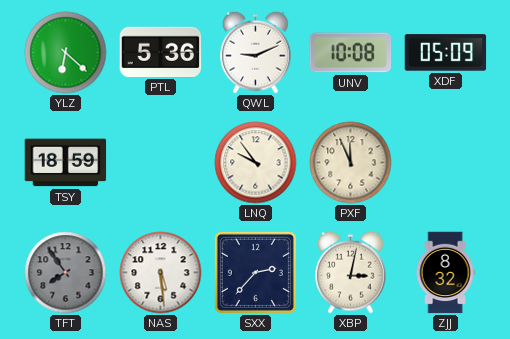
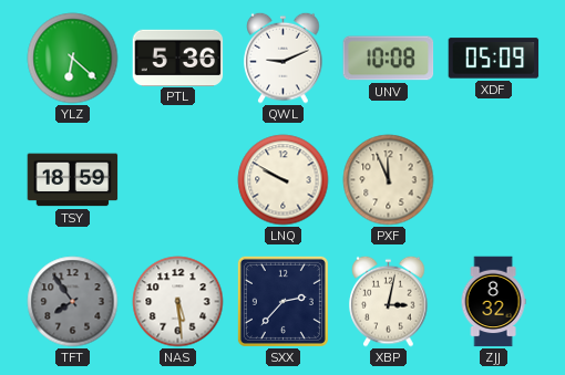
LNQ: 9:54 -> 9:50 (284, 180)
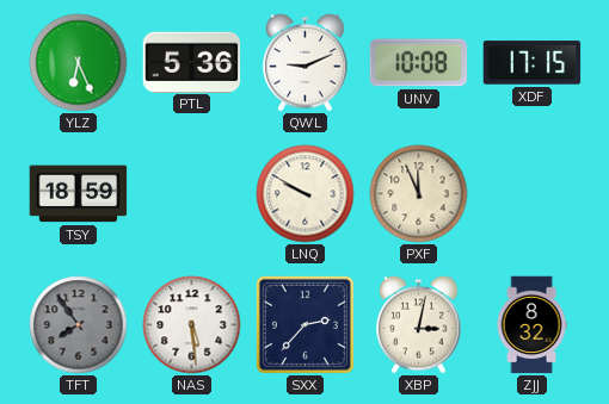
YLZ: 6:22 -> 6:26 (79, 63)
XDF: 05:09 -> 17:15 (533, 63)
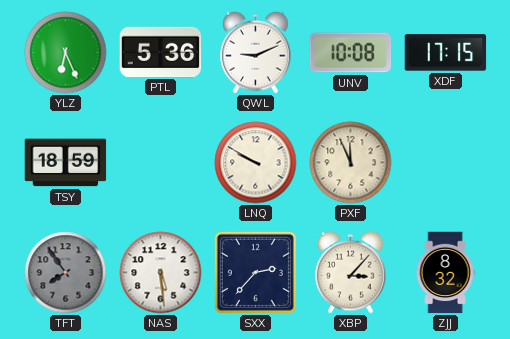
XBP: 3:02 -> 3:07 (351, 272)
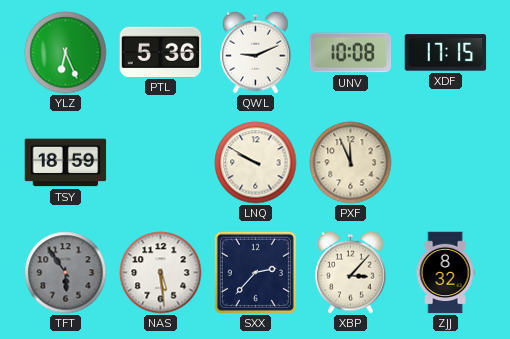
TFT: 7:54 -> 5:54 (66, 273)
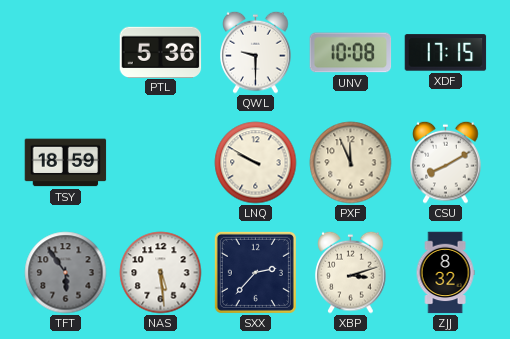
YLZ: 6:26 -> none (66, 53)
QWL: 9:11 -> 9:30 (256, 52)
CSU: none -> 8:10 (446, 162)
XBP: 3:07 -> 3:12 (351, 272)
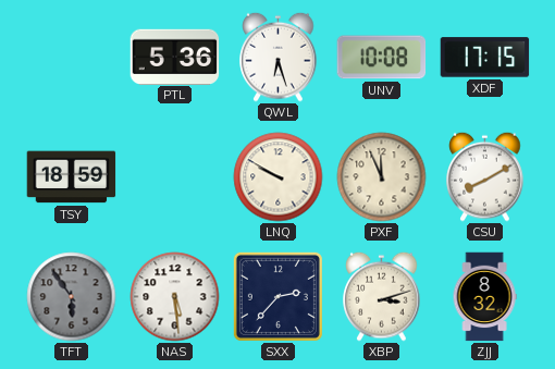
QWL: 9:30 -> 6:27 (279, 57)
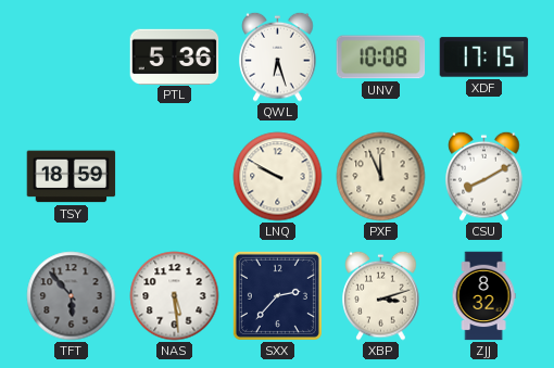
TFT: 5:54 -> 5:53 (72, 296)
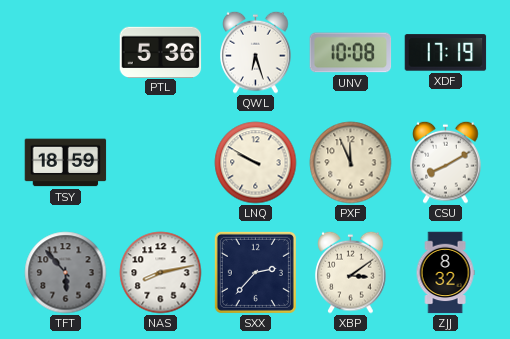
XDF: 17:15 -> 17:19 (446, 53)
NAS: 5:29 -> 8:13 (161, 273)
XBP: 3:12 -> 3:09 (351, 272)
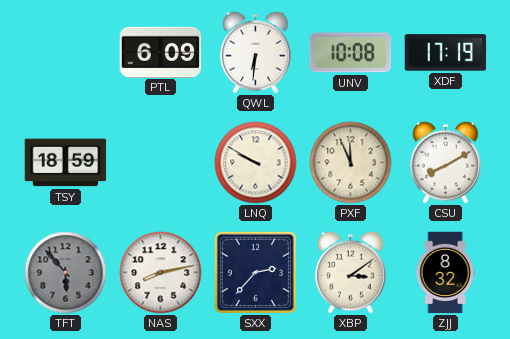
PTL: 5:36 -> 6:09 (161, 52)
QWL: 6:27 -> 6:31 (256, 52)
